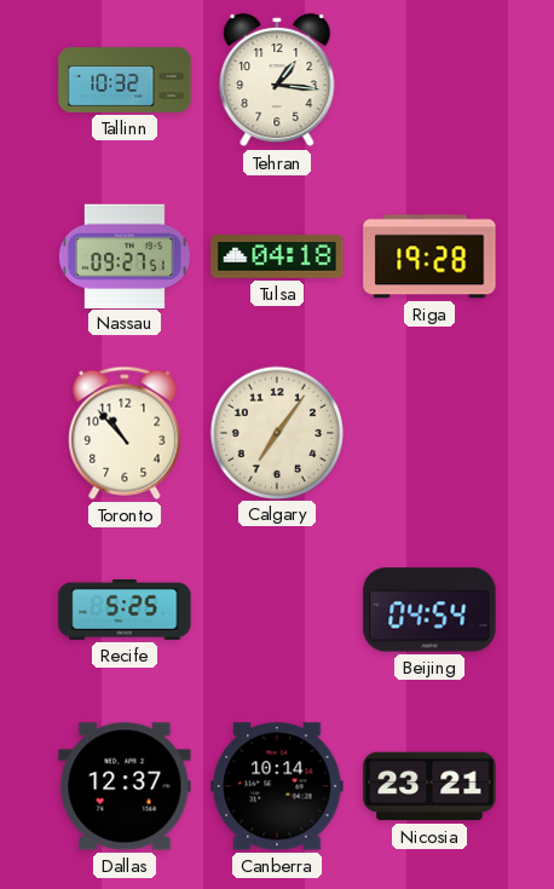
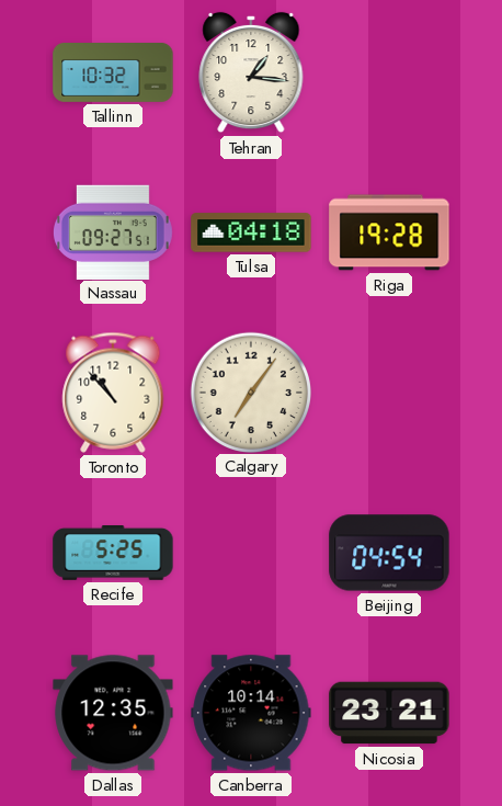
Dallas: 12:37 -> 12:35 (113, 713)
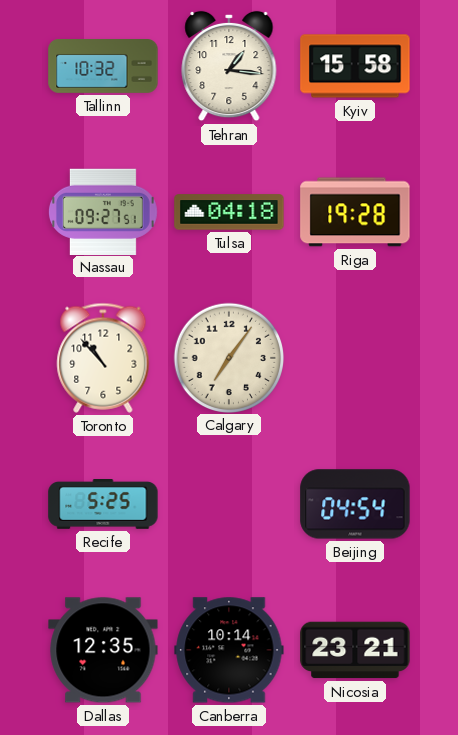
Kyiv: none -> 15:58 (355, 66)
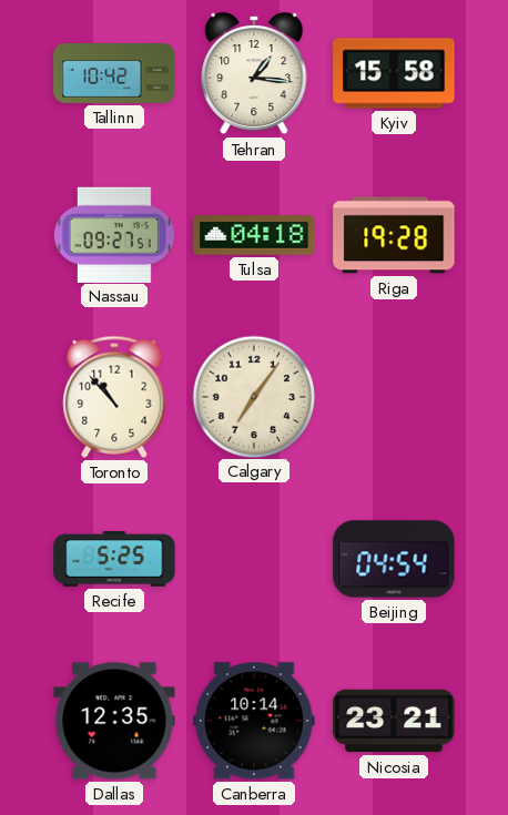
Tallinn: 10:32 -> 10:42 (114, 74)
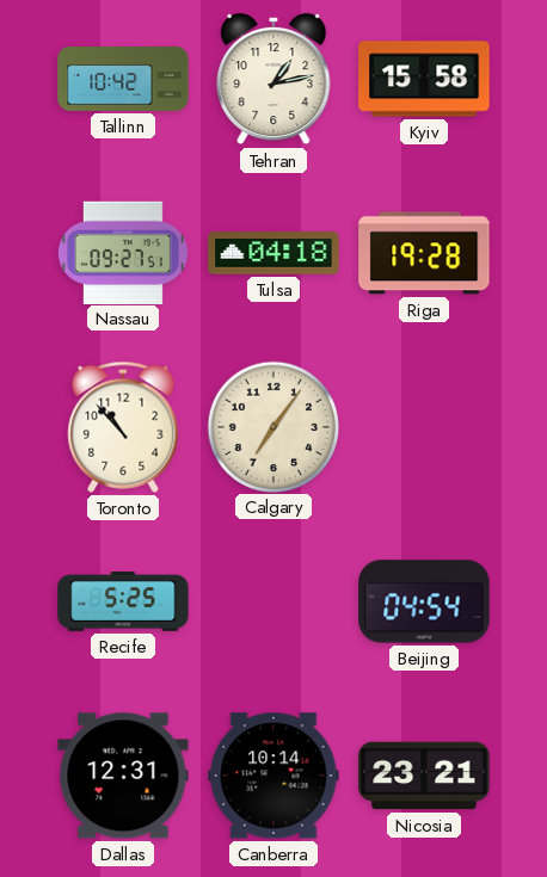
Tehran: 1:16 -> 1:13 (273, 79)
Dallas: 12:35 -> 12:31 (123, 776)
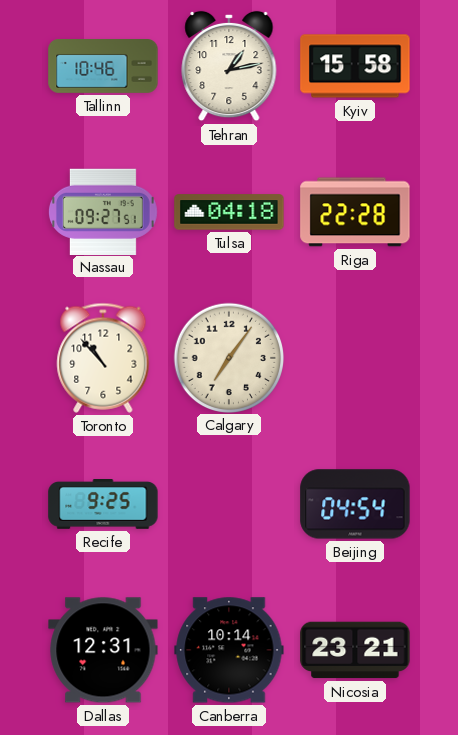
Tallinn: 10:42 -> 10:46 (103, 67)
Riga: 19:28 -> 22:28 (355, 212)
Recife: 5:25 -> 9:25 (103, 505)
